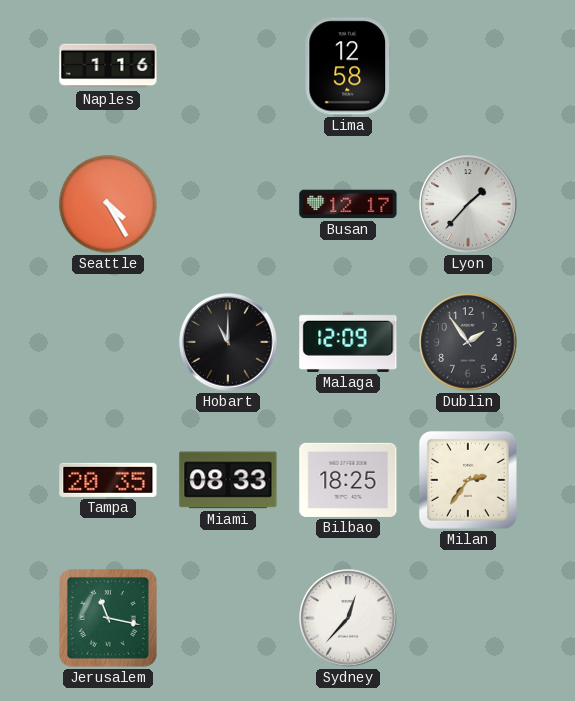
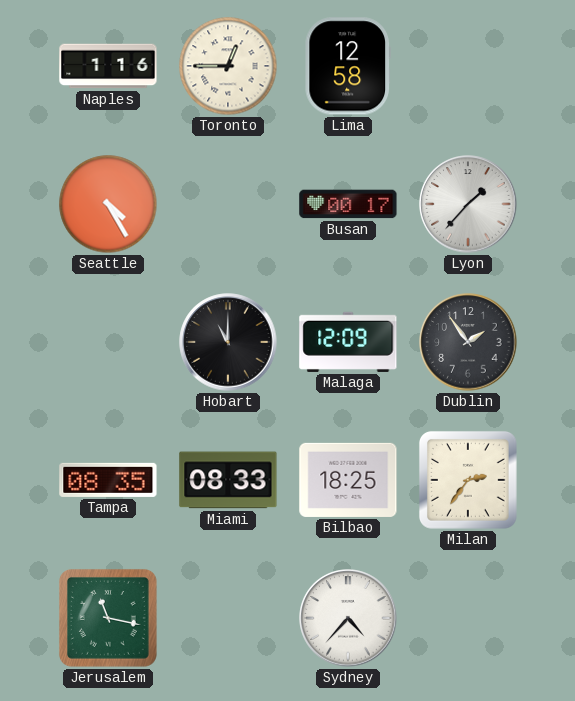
Toronto: none -> 12:45 (228, 66)
Busan: 12:17 -> 00:17 (348, 204)
Tampa: 20:35 -> 08:35 (108, 480)
Sydney: 12:37 -> 4:37 (348, 618)
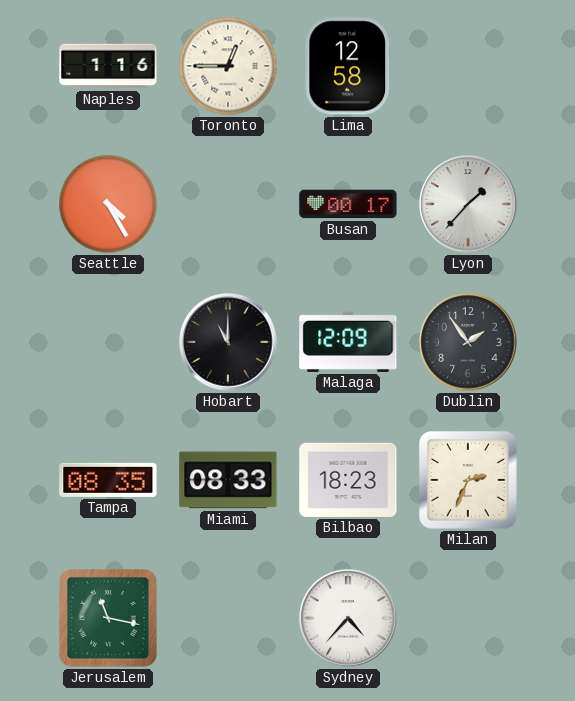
Bilbao: 18:25 -> 18:23 (348, 480)
Milan: 2:36 -> 2:34 (468, 480)
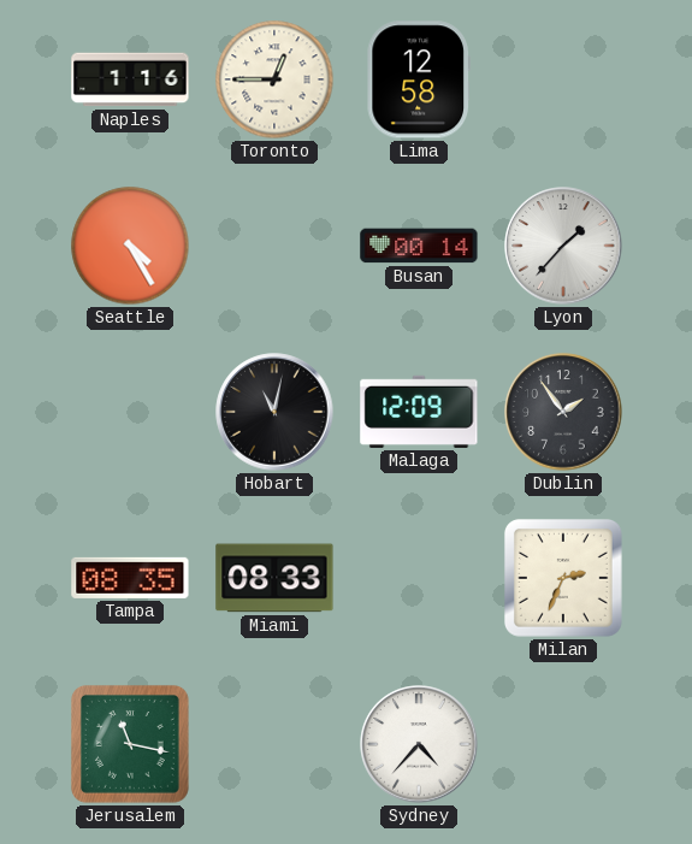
Busan: 00:17 -> 00:14 (419, 246)
Hobart: 11:00 -> 11:02 (274, 412)
Bilbao: 18:23 -> none (348, 480)
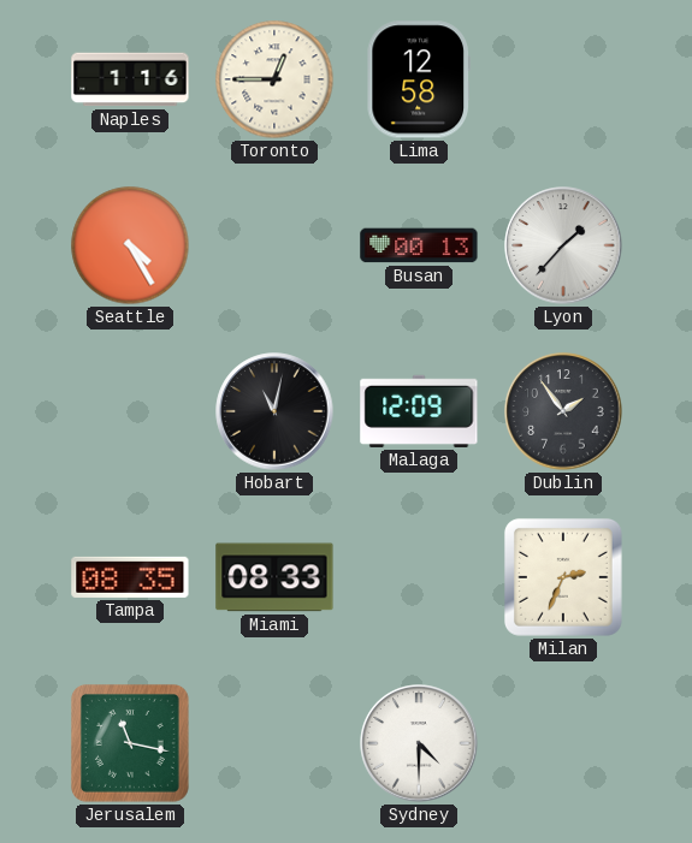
Busan: 00:14 -> 00:13 (419, 245)
Sydney: 4:37 -> 4:30 (419, 743)
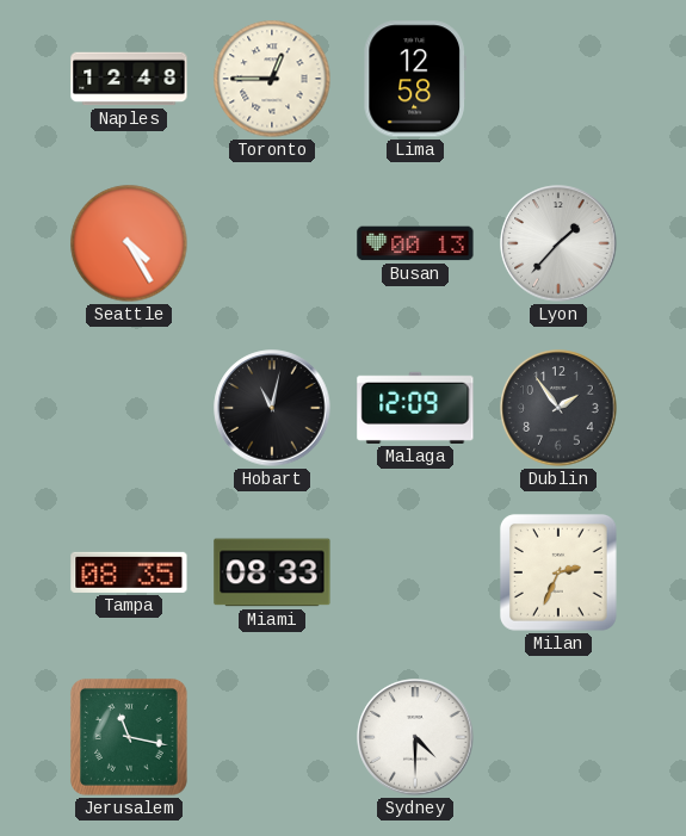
Naples: 1:16 -> 12:48 (129, 79)
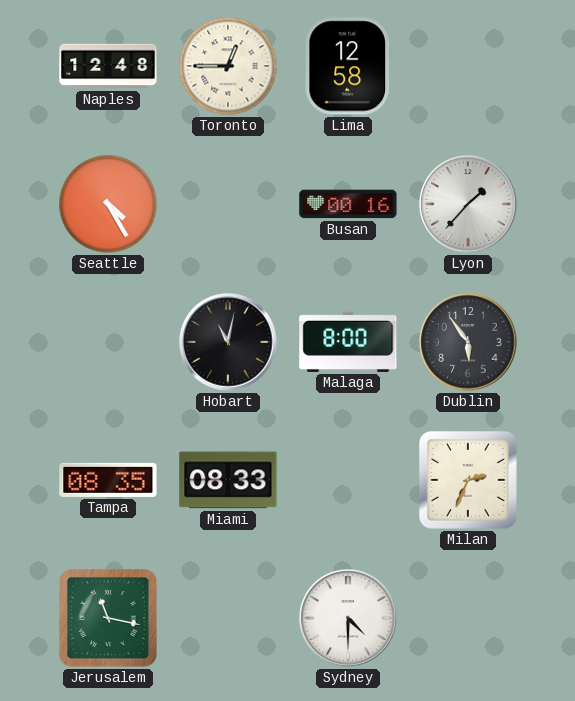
Busan: 00:13 -> 00:16 (348, 204)
Malaga: 12:09 -> 8:00 (348, 342)
Dublin: 1:54 -> 5:54 (468, 342)
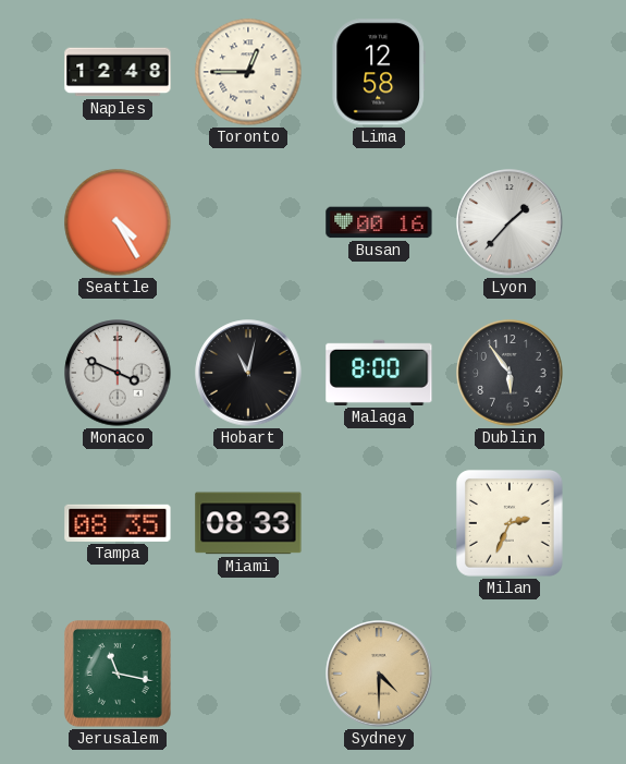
Monaco: none -> 3:49 (118, 373)
Sydney dial: white -> champagne (379, 674)
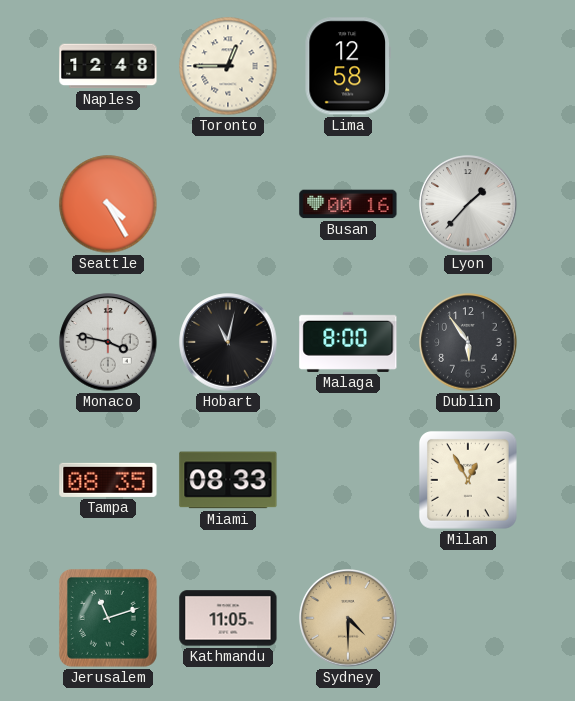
Monaco: 3:49 -> 3:47 (108, 342)
Milan: 2:34 -> 12:55 (468, 480)
Jerusalem: 11:17 -> 11:12 (108, 618)
Kathmandu: none -> 11:05 (228, 618)
